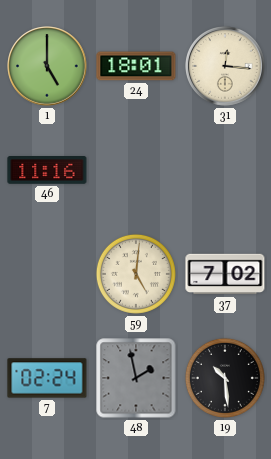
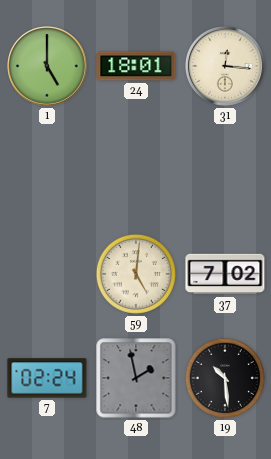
46: 11:16 -> none (47, 170)
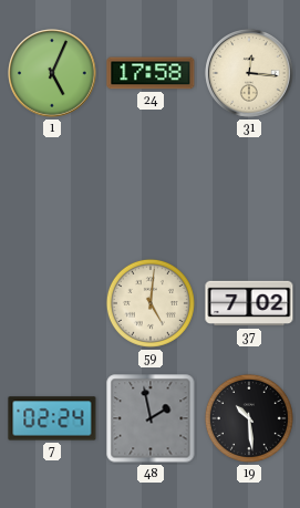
1: 5:00 -> 5:04 (52, 73)
24: 18:01 -> 17:58 (151, 73)
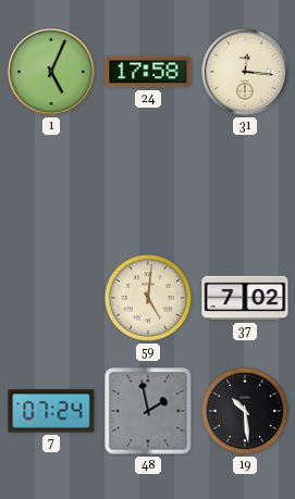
7: 02:24 -> 07:24 (51, 411)
